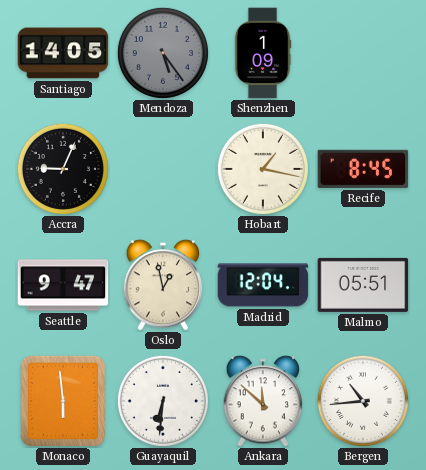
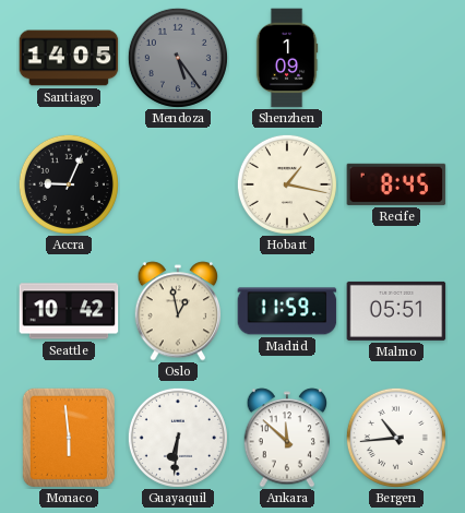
Seattle: 9:47 -> 10:42 (69, 311)
Madrid: 12:04 -> 11:59 (287, 311)
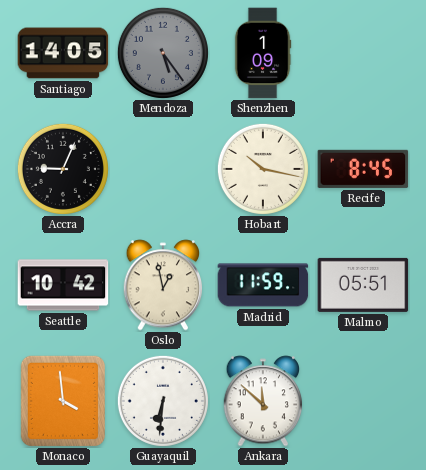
Hobart: 1:17 -> 10:17 (263, 169)
Monaco: 5:59 -> 3:59 (63, 400)
Bergen: 10:44 -> none (396, 438)
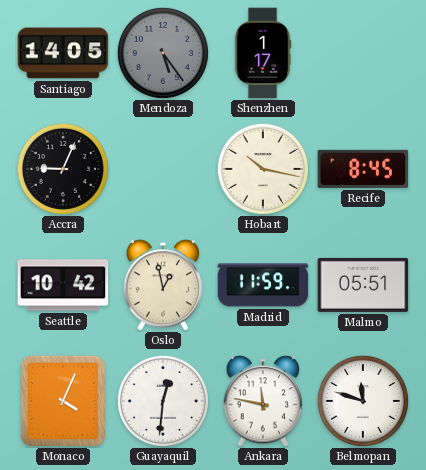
Shenzhen: 1:09 -> 1:17 (263, 53)
Monaco: 3:59 -> 4:04 (63, 400)
Guayaquil: 6:31 -> 12:31 (163, 401)
Ankara: 11:52 -> 11:47 (263, 401)
Belmopan: none -> 11:48 (363, 401)
